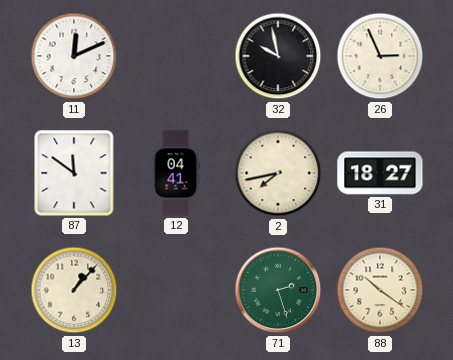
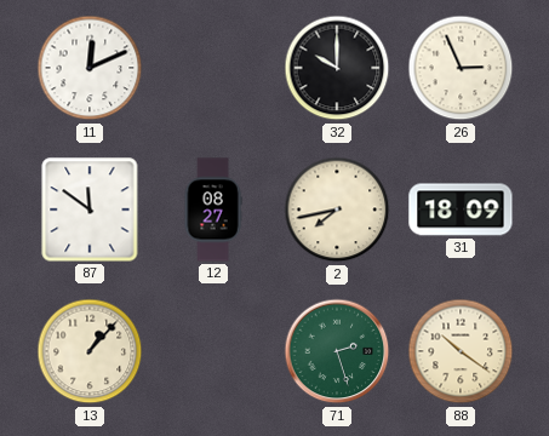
32: 9:58 -> 10:00 (337, 68)
12: 04:41 -> 08:27 (213, 210)
31: 18:27 -> 18:09 (461, 210)
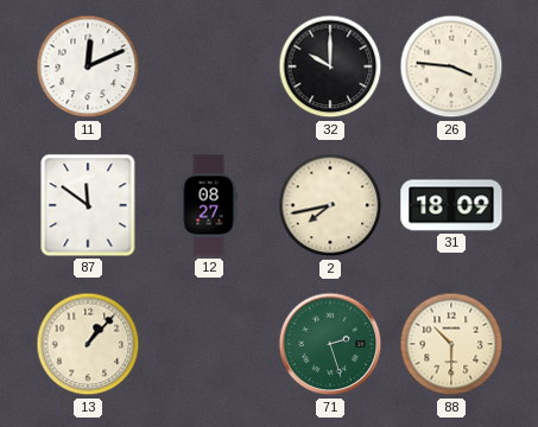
26: 2:56 -> 3:46 (451, 66)
88: 10:21 -> 10:30 (451, 344)
